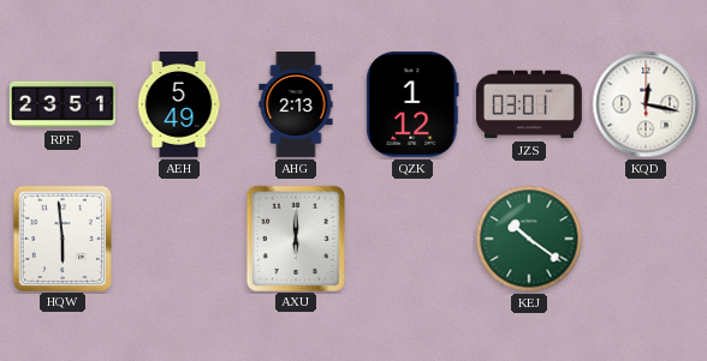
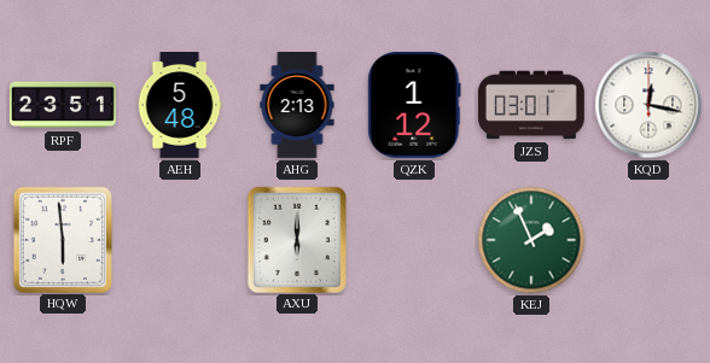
AEH: 5:49 -> 5:48 (180, 106)
KEJ: 10:21 -> 1:56 (531, 240)
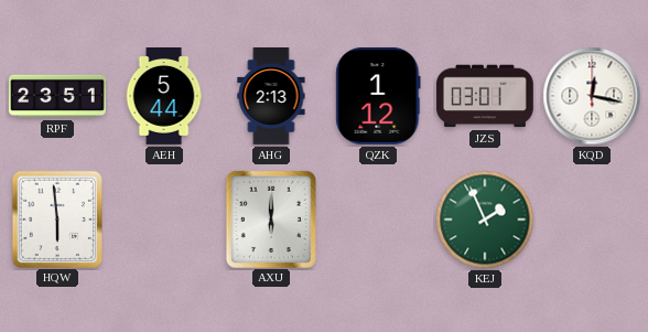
AEH: 5:48 -> 5:44 (164, 97)
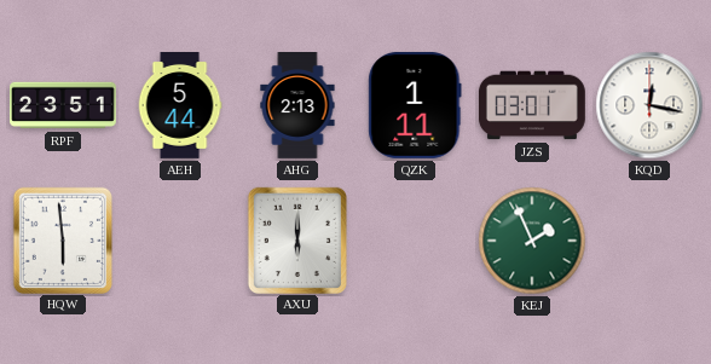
QZK: 1:12 -> 1:11 (415, 105)
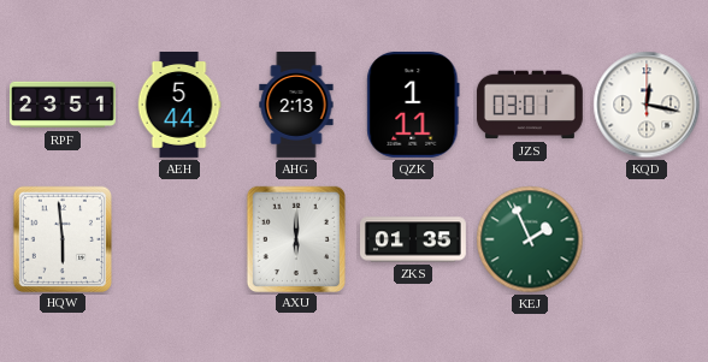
ZKS: none -> 01:35 (414, 239)
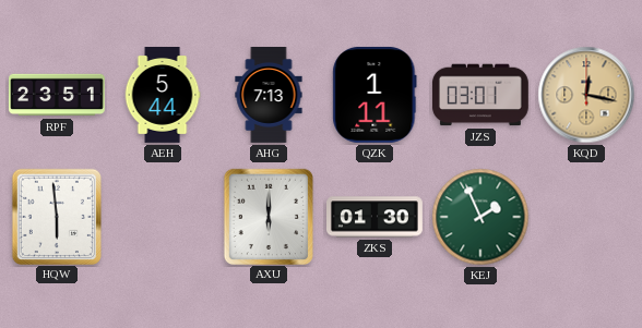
AHG: 2:13 -> 7:13 (269, 96)
KQD dial: white -> champagne (586, 95)
ZKS: 01:35 -> 01:30 (376, 217)
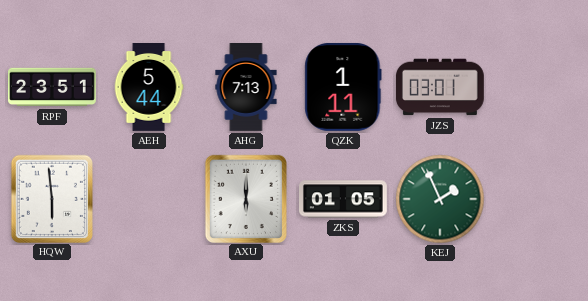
KQD: 12:17 -> none (586, 95)
ZKS: 01:30 -> 01:05 (344, 199)
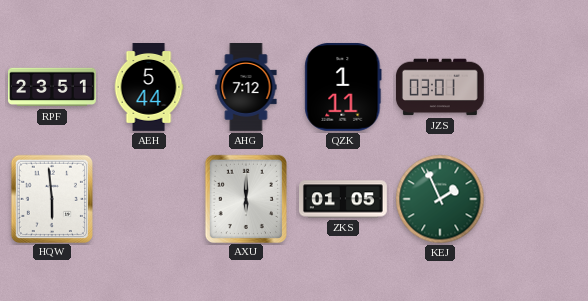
AHG: 7:13 -> 7:12 (246, 88)
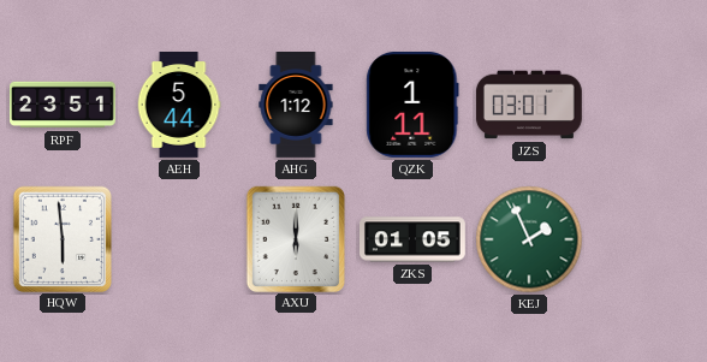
AHG: 7:12 -> 1:12 (296, 106)
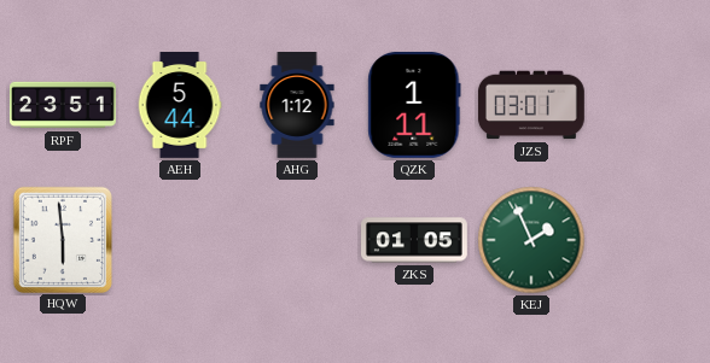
AXU: 6:00 -> none (296, 238)
